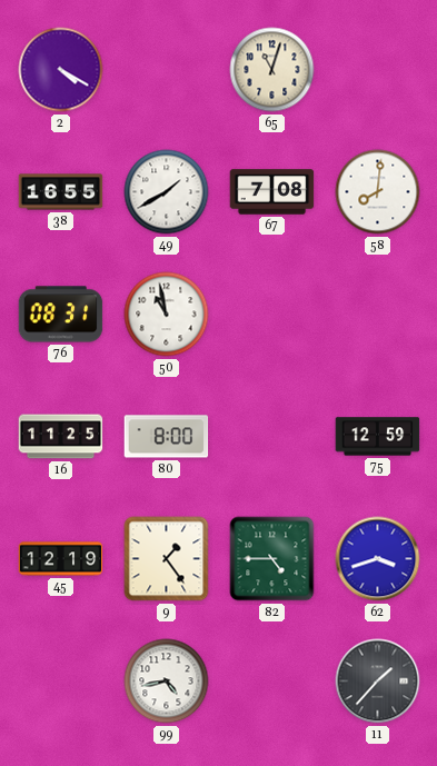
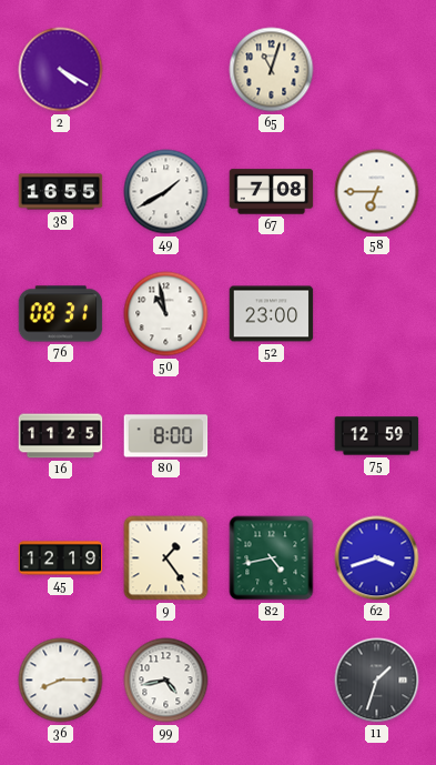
58: 8:01 -> 6:45 (377, 192)
52: none -> 23:00 (272, 314)
82: 4:45 -> 4:43 (272, 558)
36: none -> 8:15 (61, 681)
11: 1:37 -> 1:33 (377, 681)
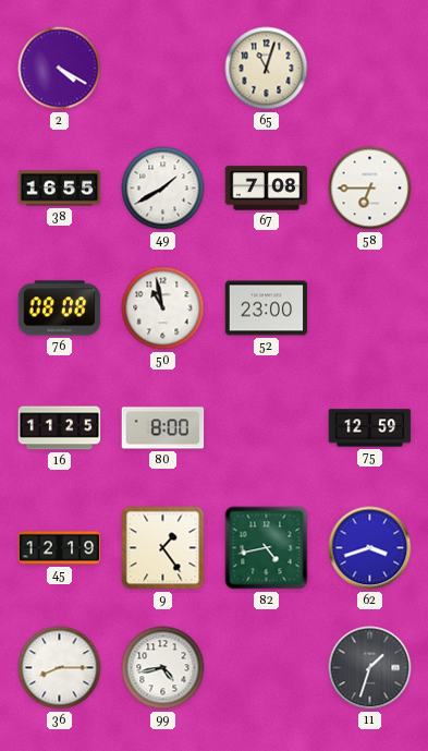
76: 08:31 -> 08:08 (60, 308)
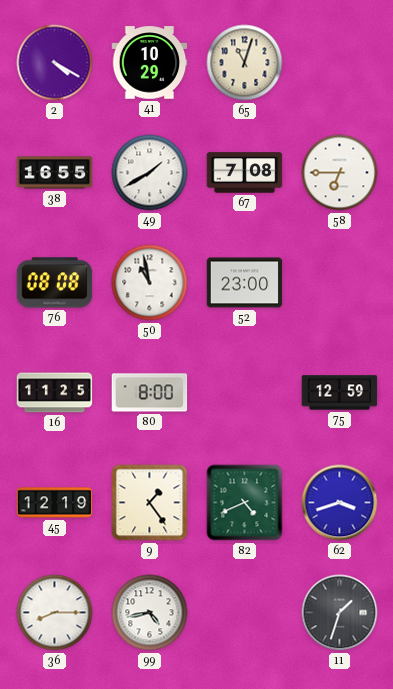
41: none -> 10:29 (150, 63)
82: 4:43 -> 4:41 (245, 503)
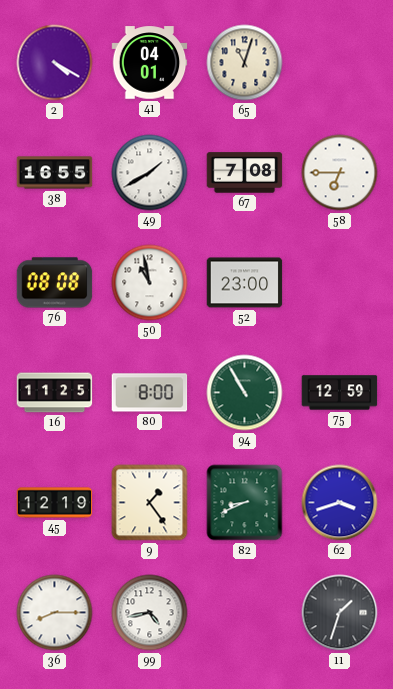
41: 10:29 -> 04:01 (150, 63)
94: none -> 10:55 (245, 393)
82: 4:41 -> 8:41 (245, 503)
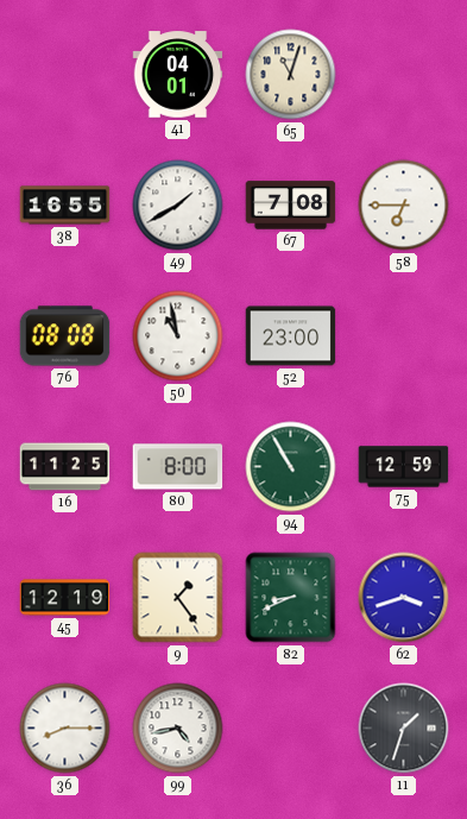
2: 4:20 -> none (55, 63)
